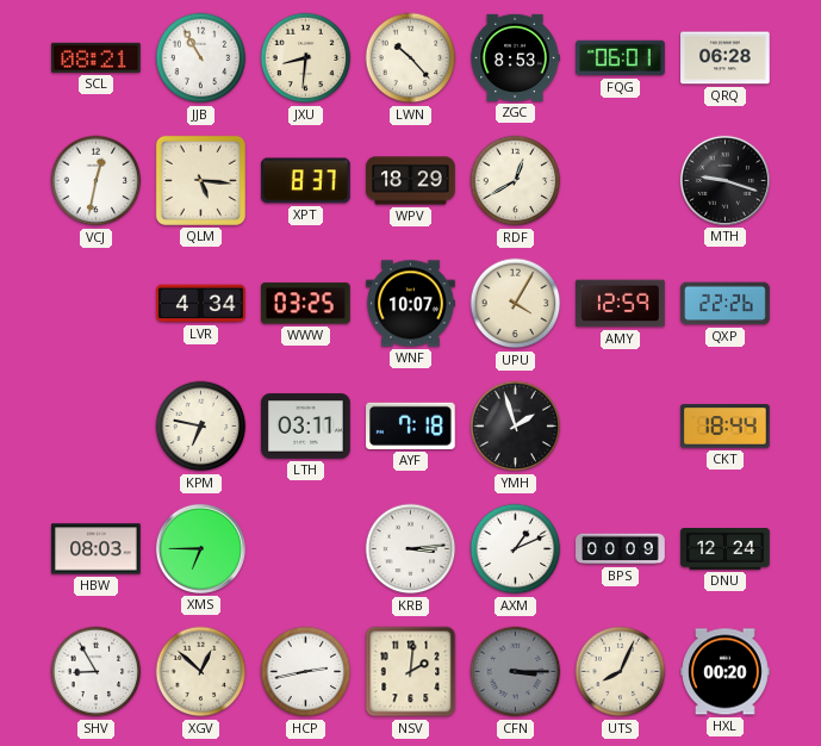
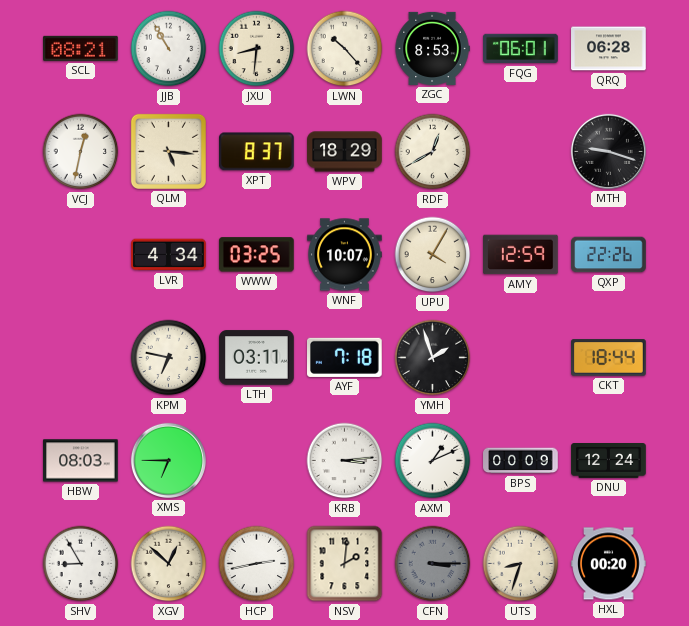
UTS: 8:04 -> 8:33 (521, 564)
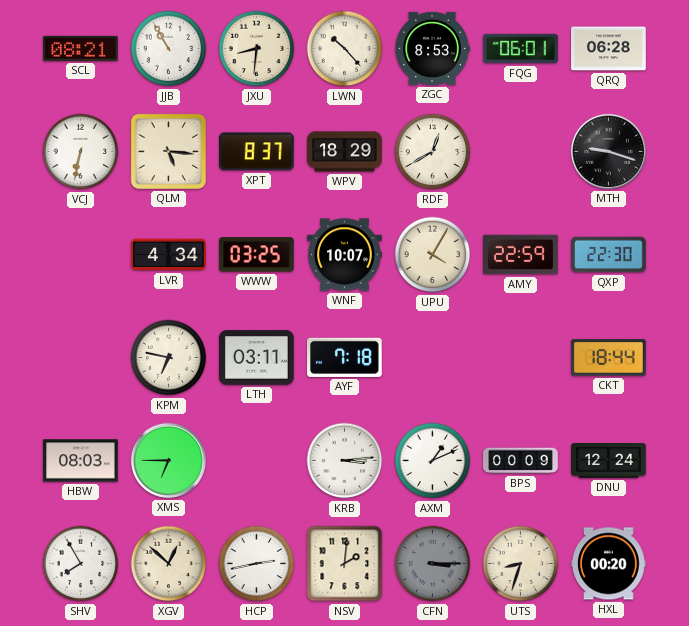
VCJ: 12:32 -> 6:32 (81, 152)
AMY: 12:59 -> 22:59 (521, 255)
QXP: 22:26 -> 22:30 (609, 255)
YMH: 1:57 -> none (433, 358)
SHV: 8:55 -> 7:55 (81, 564)
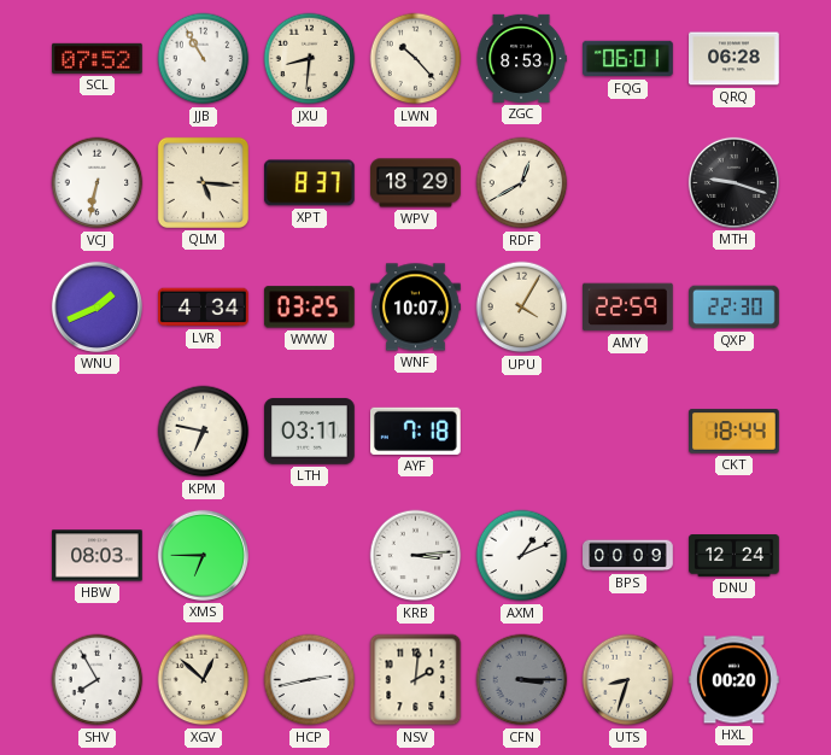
SCL: 08:21 -> 07:52 (98, 58)
WNU: none -> 1:41 (96, 306)
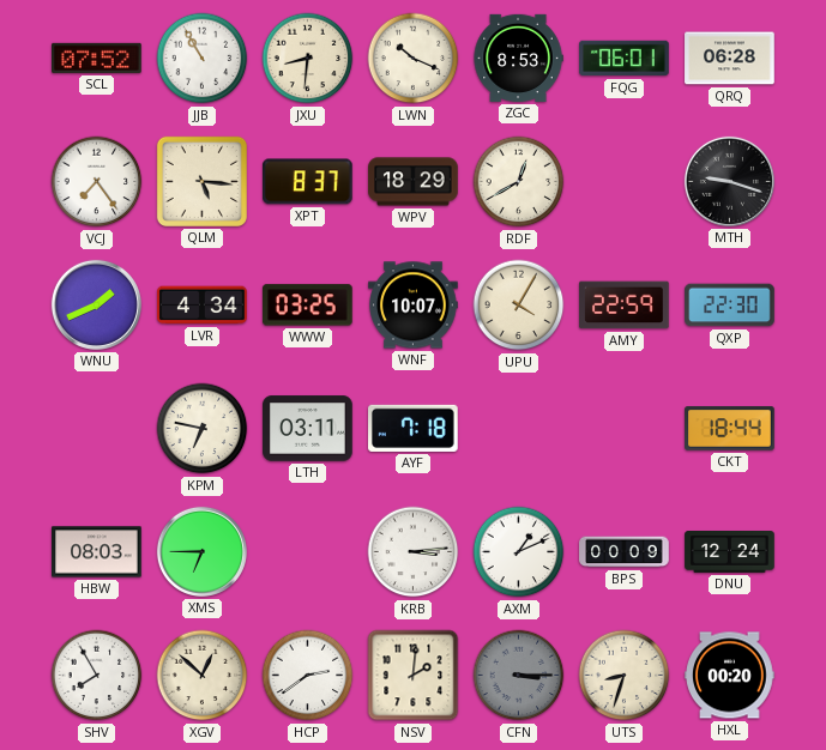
LWN: 10:23 -> 10:19 (414, 59)
VCJ: 6:32 -> 7:24 (97, 182)
HCP: 2:43 -> 2:39 (308, 676)
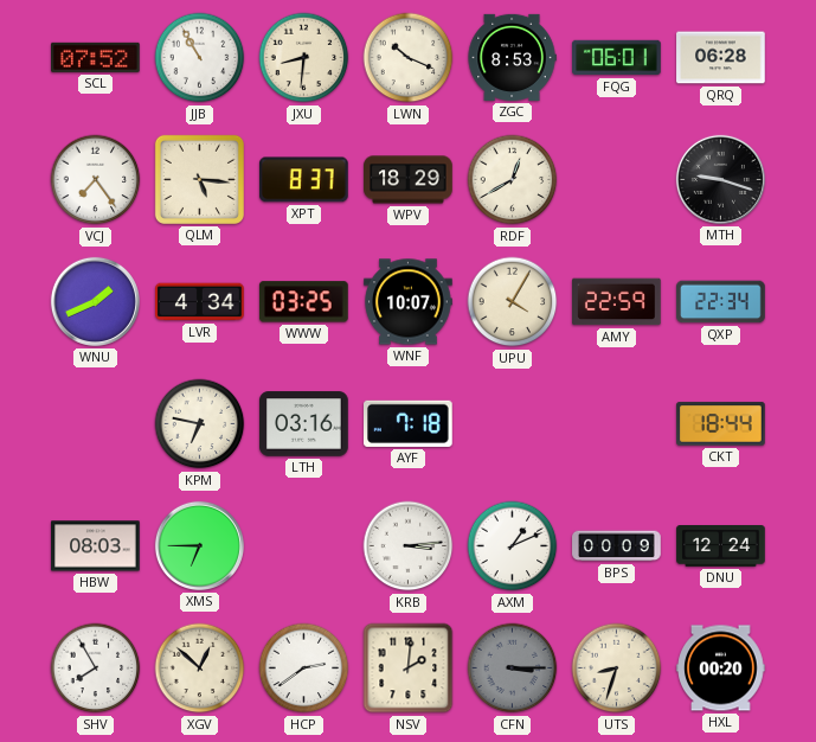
QXP: 22:30 -> 22:34 (721, 302)
LTH: 03:11 -> 03:16 (304, 424)
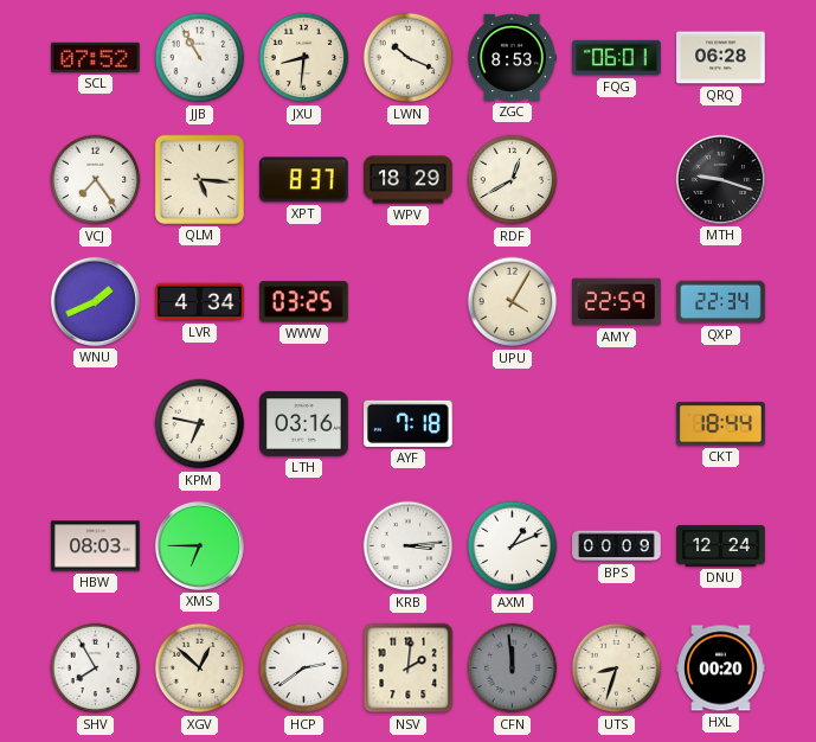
WNF: 10:07 -> none (409, 302)
CFN: 3:15 -> 11:59 (513, 669)
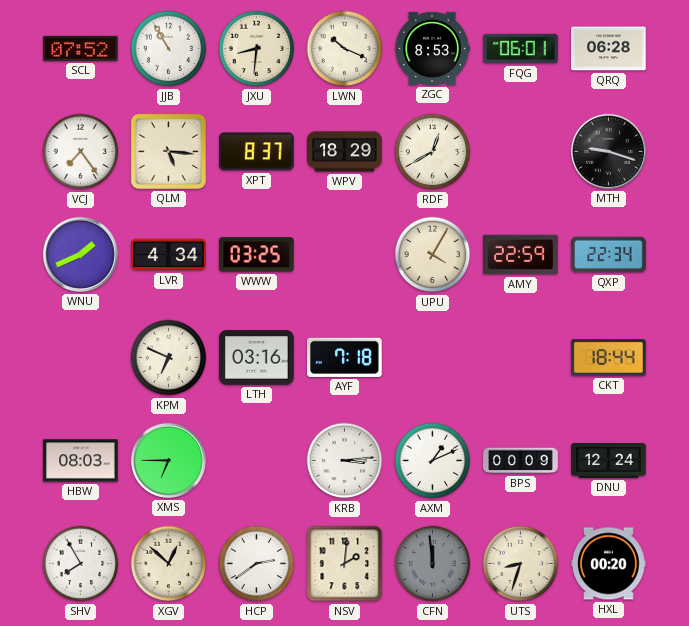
KPM: 6:47 -> 6:49 (169, 358)
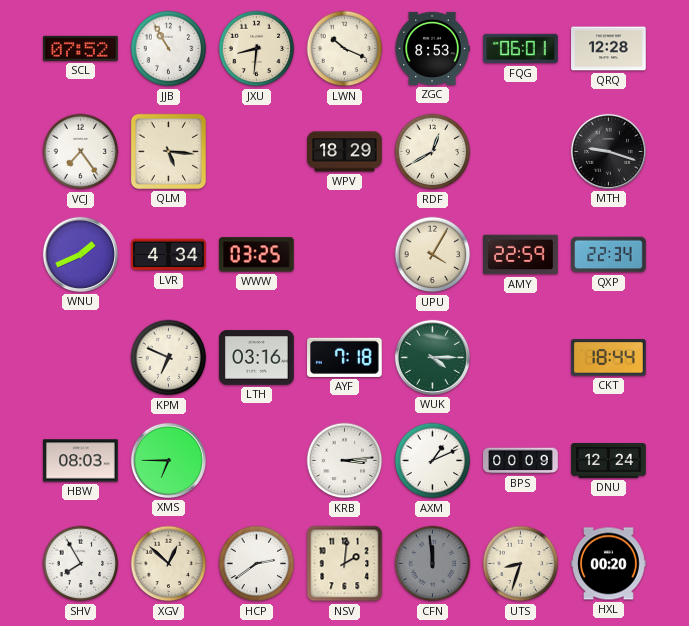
QRQ: 06:28 -> 12:28 (609, 49)
XPT: 8:37 -> none (257, 152)
WUK: none -> 4:15 (432, 357)
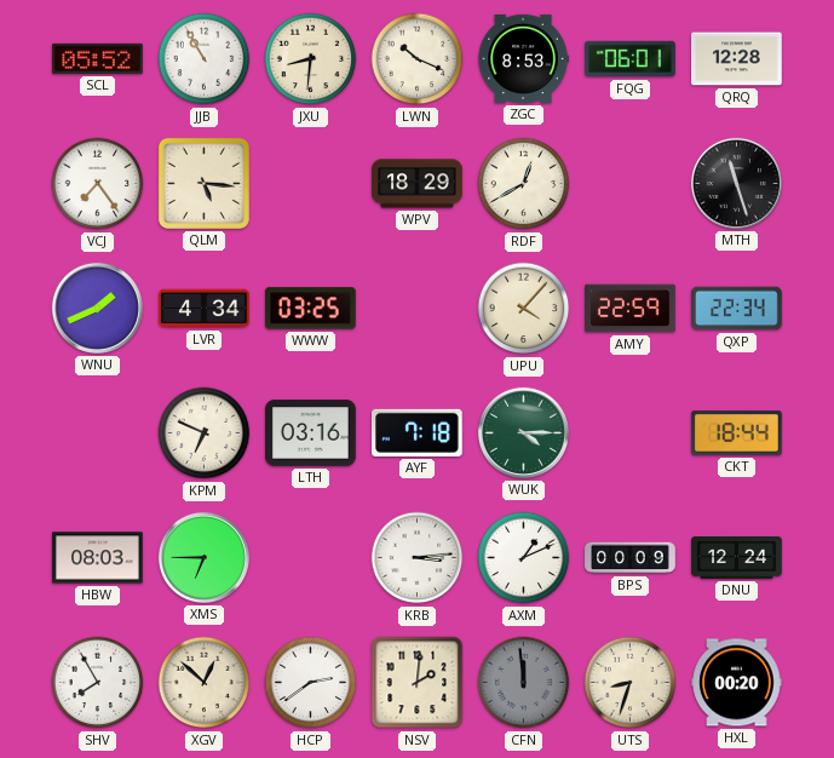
SCL: 07:52 -> 05:52 (98, 58)
MTH: 9:18 -> 11:27 (736, 183)
UPU: 4:05 -> 4:07 (524, 309)
